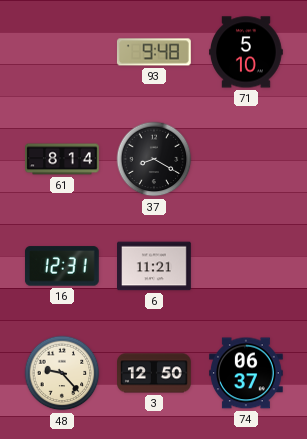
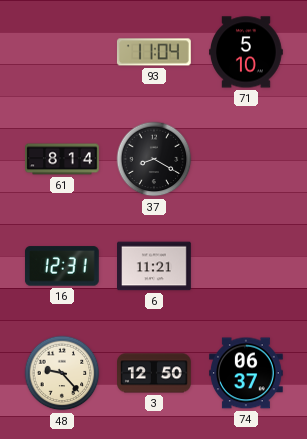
93: 9:48 -> 11:04 (154, 52)
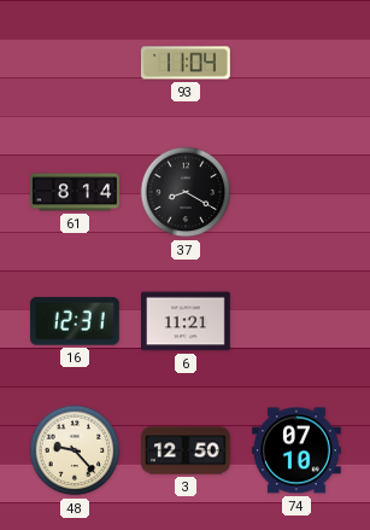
71: 5:10 -> none (247, 52)
74: 06:37 -> 07:10 (298, 450)
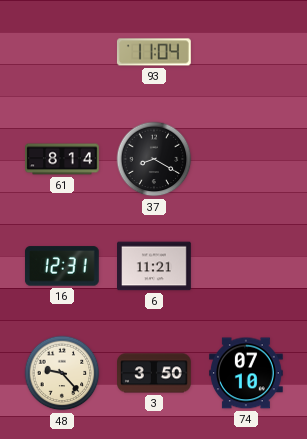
3: 12:50 -> 3:50 (155, 373)
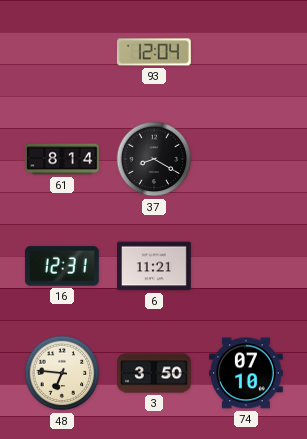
93: 11:04 -> 12:04 (154, 52)
48: 9:23 -> 6:46 (62, 373)
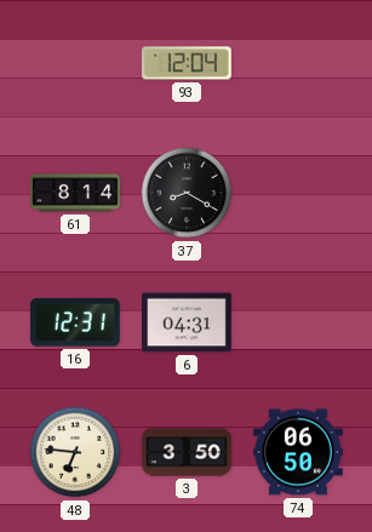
6: 11:21 -> 04:31 (188, 322)
74: 07:10 -> 06:50 (299, 452)
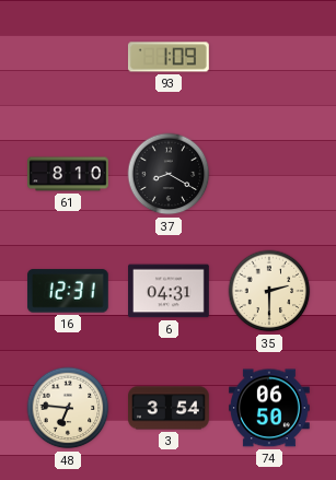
93: 12:04 -> 1:09 (169, 57)
61: 8:14 -> 8:10 (68, 174)
35: none -> 2:30 (269, 291)
3: 3:50 -> 3:54 (170, 408)
